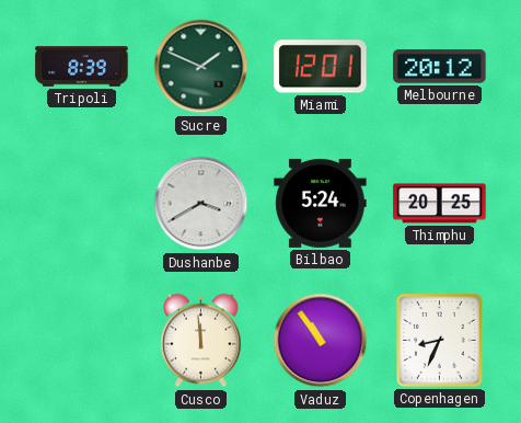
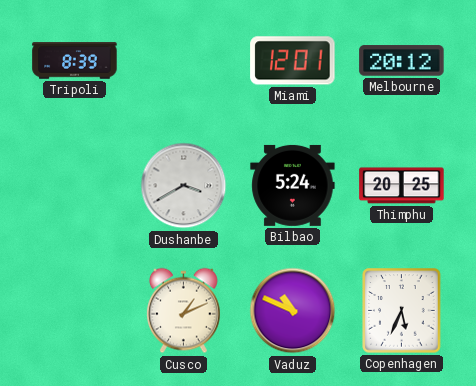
Sucre: 1:49 -> none (201, 67)
Cusco: 11:59 -> 1:11 (184, 311)
Vaduz: 10:54 -> 10:49 (293, 311)
Copenhagen: 8:34 -> 5:34 (402, 311)
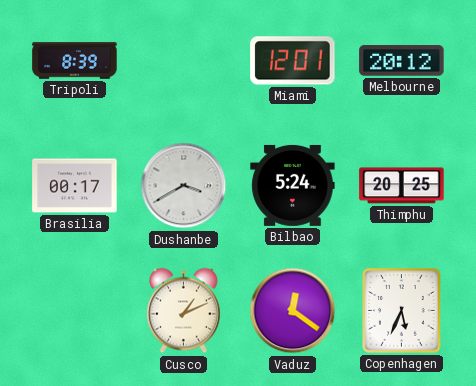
Brasilia: none -> 00:17 (75, 186)
Vaduz: 10:49 -> 12:21 (293, 311)
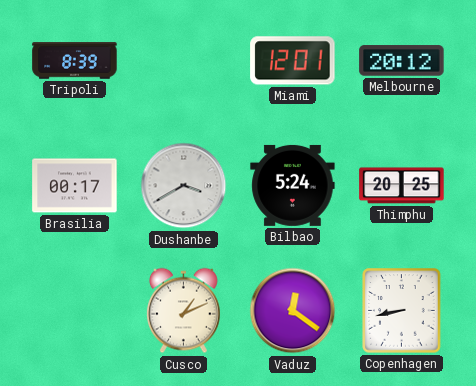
Copenhagen: 5:34 -> 8:43 (402, 311)
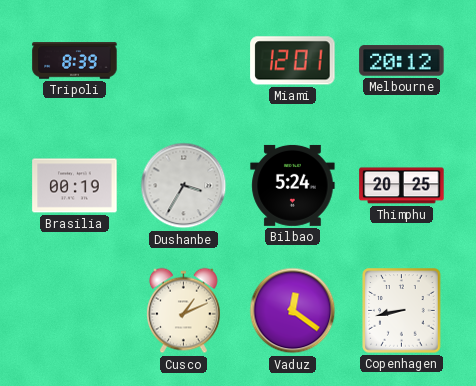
Brasilia: 00:17 -> 00:19 (75, 186)
Dushanbe: 3:40 -> 3:35 (184, 186)
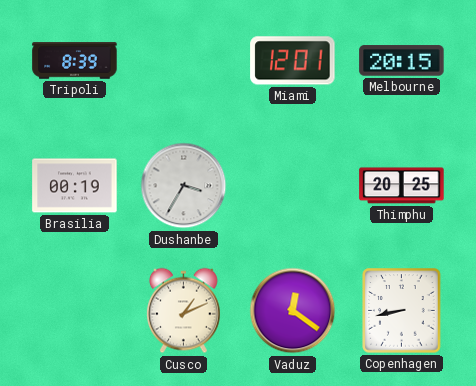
Melbourne: 20:12 -> 20:15 (402, 61)
Bilbao: 5:24 -> none (293, 185)
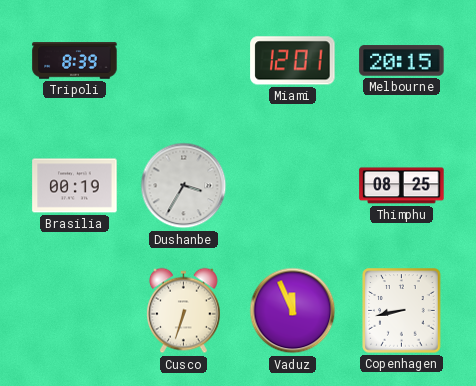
Thimphu: 20:25 -> 08:25 (402, 186)
Cusco: 1:11 -> 6:33 (184, 311)
Vaduz: 12:21 -> 11:56 (293, 311)
